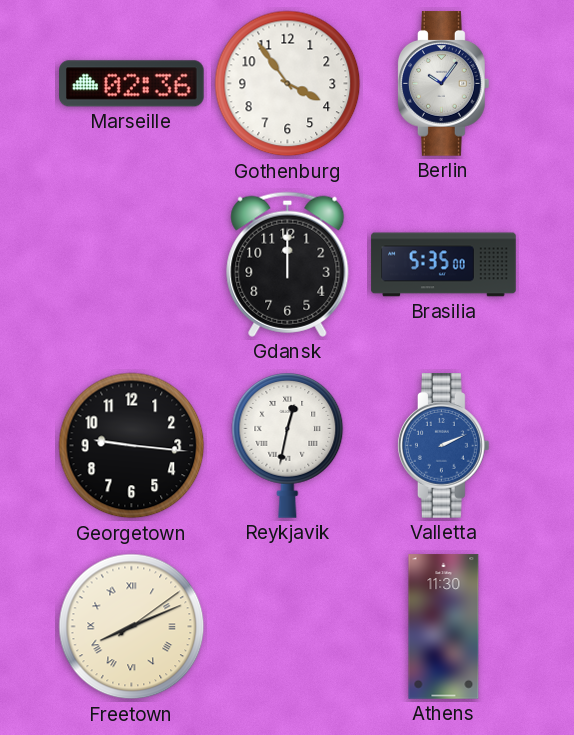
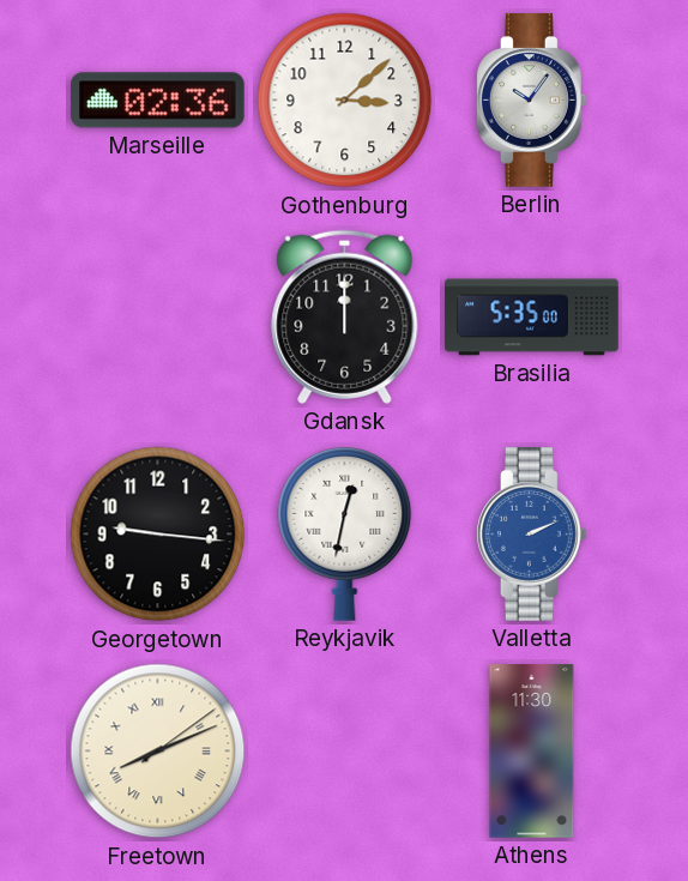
Gothenburg: 3:54 -> 3:08 (345, 101)
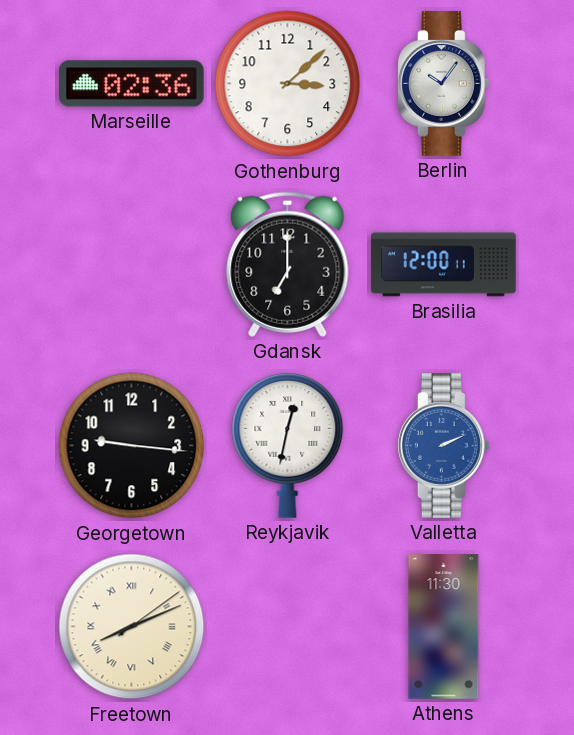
Gdansk: 12:00 -> 7:00 (288, 264)
Brasilia: 5:35 -> 12:00 (444, 265)
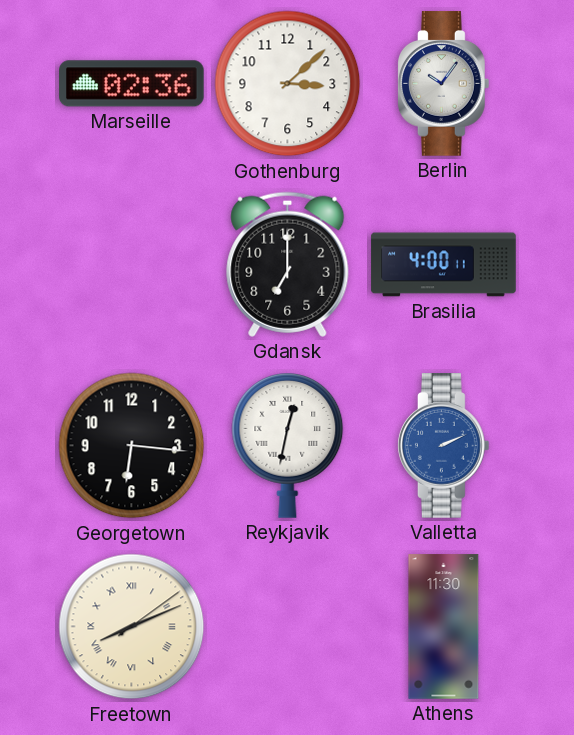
Brasilia: 12:00 -> 4:00 (444, 265)
Georgetown: 9:16 -> 6:16 (132, 446)
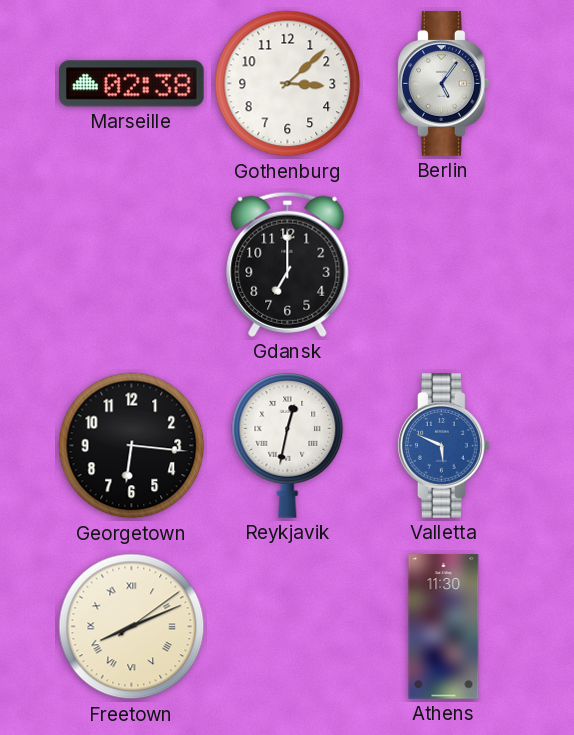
Marseille: 02:36 -> 02:38 (132, 84)
Berlin: 10:06 -> 5:06 (444, 84)
Brasilia: 4:00 -> none (444, 265)
Valletta: 2:11 -> 5:49 (444, 446)
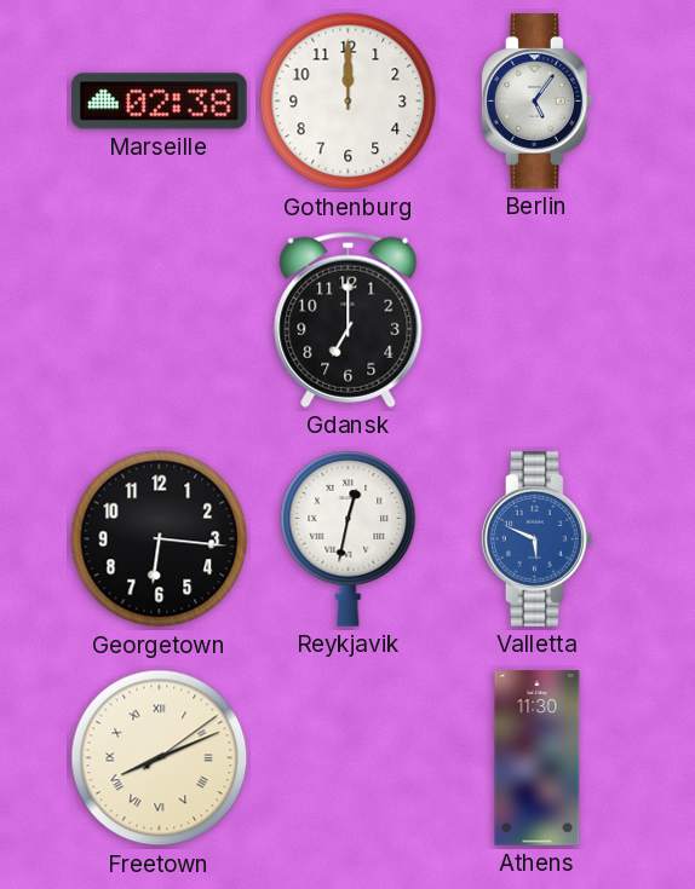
Gothenburg: 3:08 -> 12:00 (349, 102)
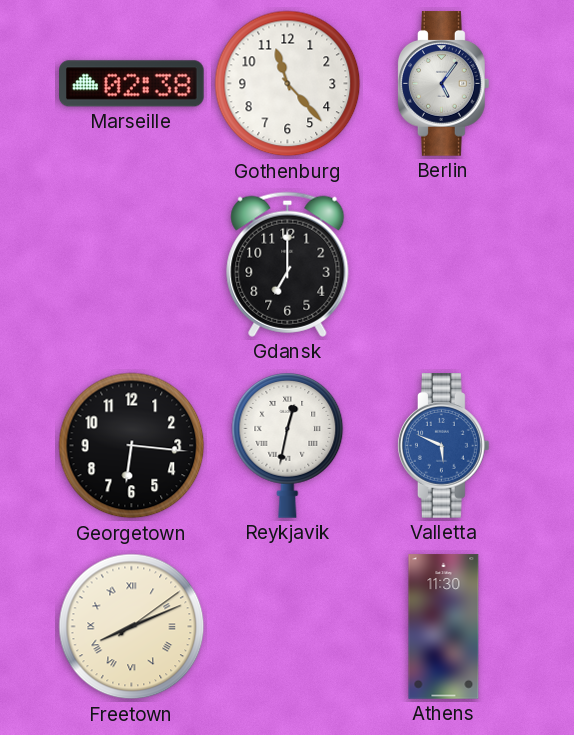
Gothenburg: 12:00 -> 11:23 (288, 84)
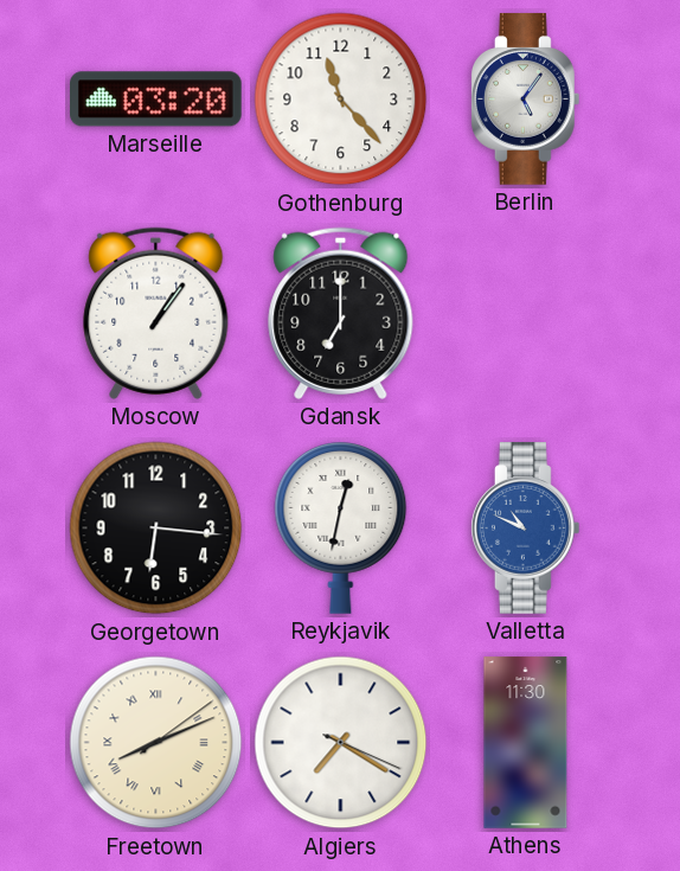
Marseille: 02:38 -> 03:20 (156, 100)
Moscow: none -> 1:06 (156, 313)
Valletta: 5:49 -> 10:49 (526, 529)
Algiers: none -> 7:20 (341, 743)
